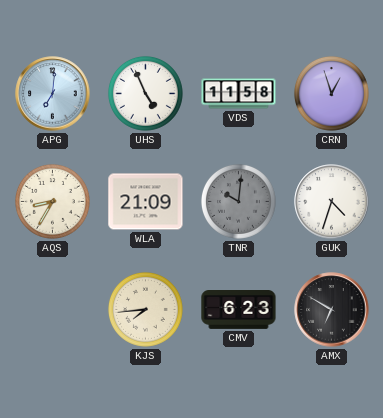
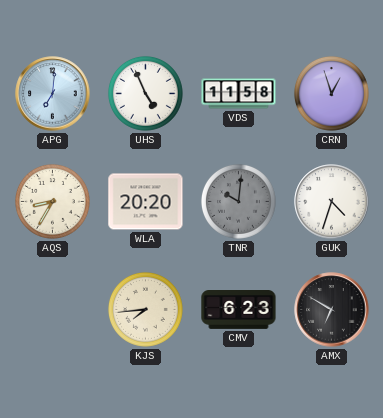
WLA: 21:09 -> 20:20 (146, 202)
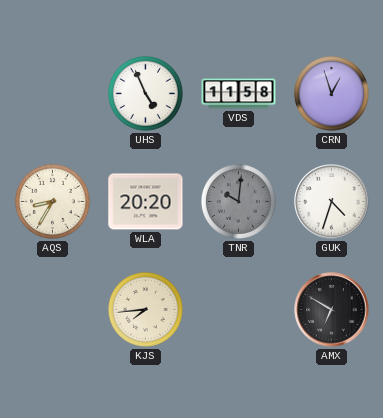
APG: 7:01 -> none (53, 94)
CMV: 6:23 -> none (239, 310)
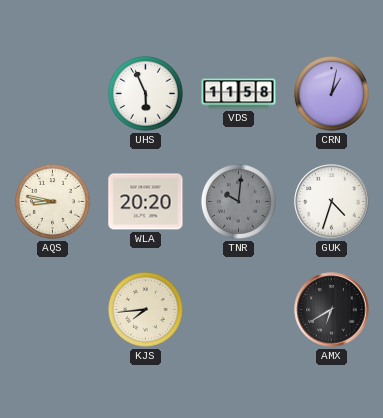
UHS: 4:56 -> 5:56 (145, 93)
CRN: 12:57 -> 1:02 (331, 93)
AQS: 8:35 -> 8:47 (52, 201)
AMX: 6:50 -> 6:40 (332, 310)
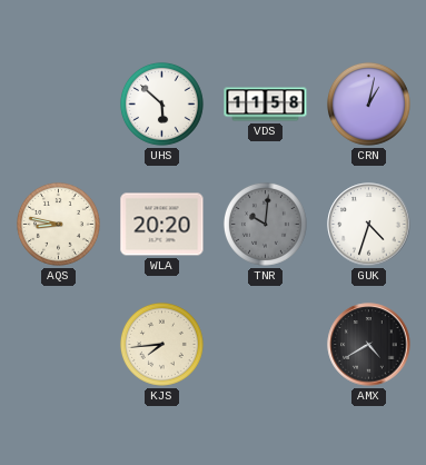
UHS: 5:56 -> 5:52 (161, 103)
AMX: 6:40 -> 4:40 (369, 345)
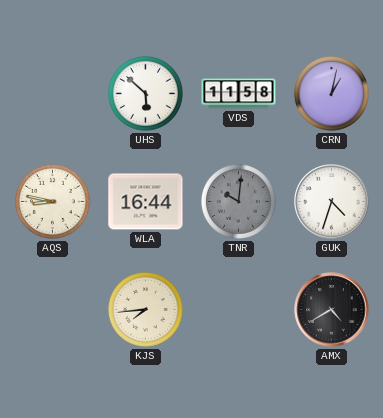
WLA: 20:20 -> 16:44 (146, 202)
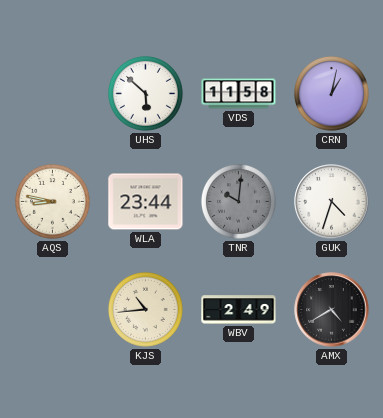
WLA: 16:44 -> 23:44 (146, 202)
KJS: 7:44 -> 10:44 (145, 309)
WBV: none -> 2:49 (239, 310)
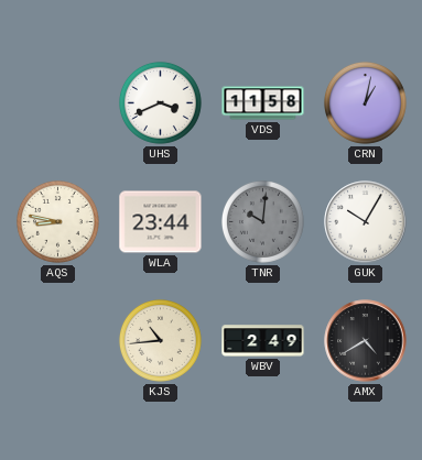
UHS: 5:52 -> 3:41 (160, 102)
GUK: 4:33 -> 10:05 (366, 222)
